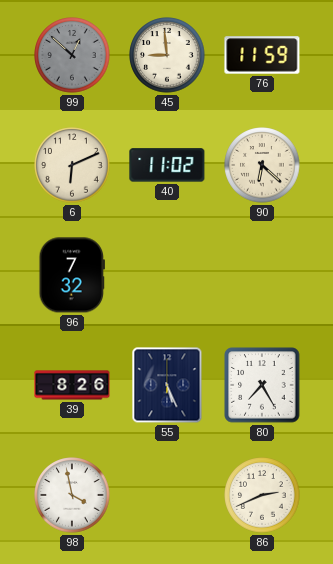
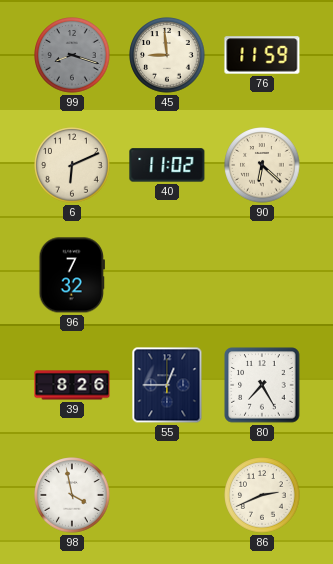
99: 12:52 -> 8:18 (72, 55)
55: 5:26 -> 12:45 (167, 385)
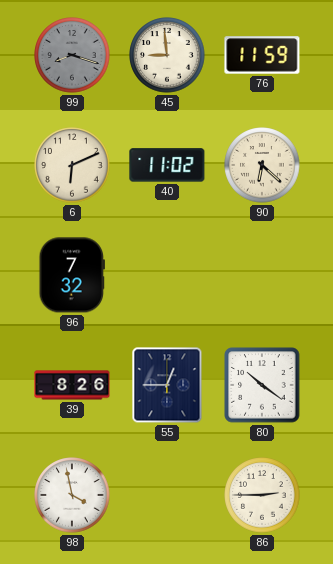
80: 7:25 -> 10:21 (262, 385)
86: 2:41 -> 2:45 (262, 495)
